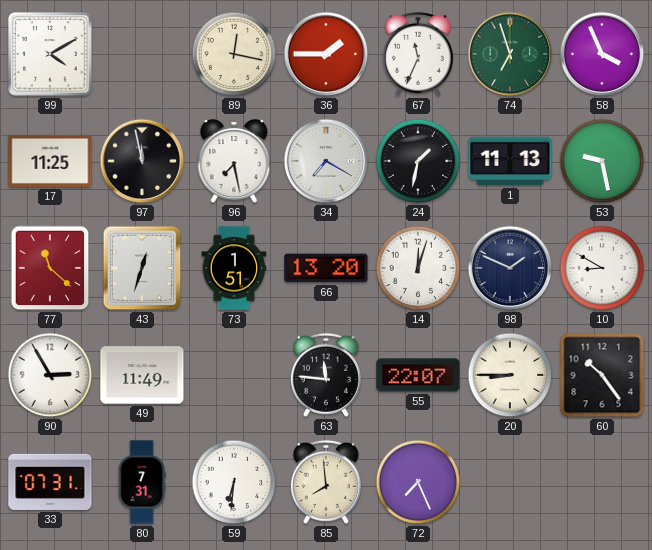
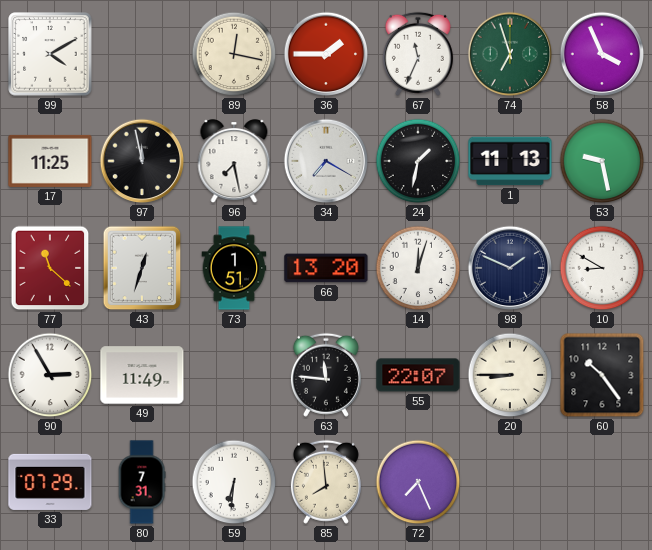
33: 07:31 -> 07:29 (50, 482)
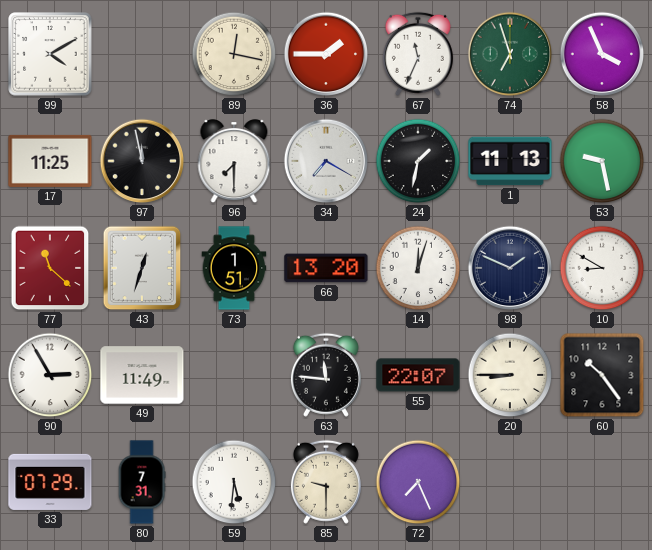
96: 7:28 -> 7:30 (234, 162)
59: 6:31 -> 5:31 (234, 482)
85: 7:59 -> 9:30 (326, 482)
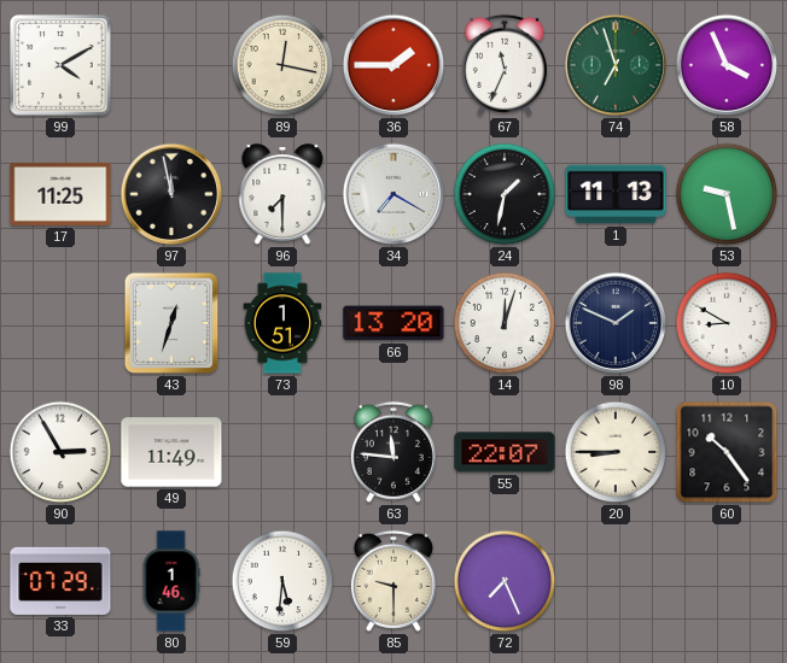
77: 11:22 -> none (50, 268)
80: 7:31 -> 1:46 (171, 581)
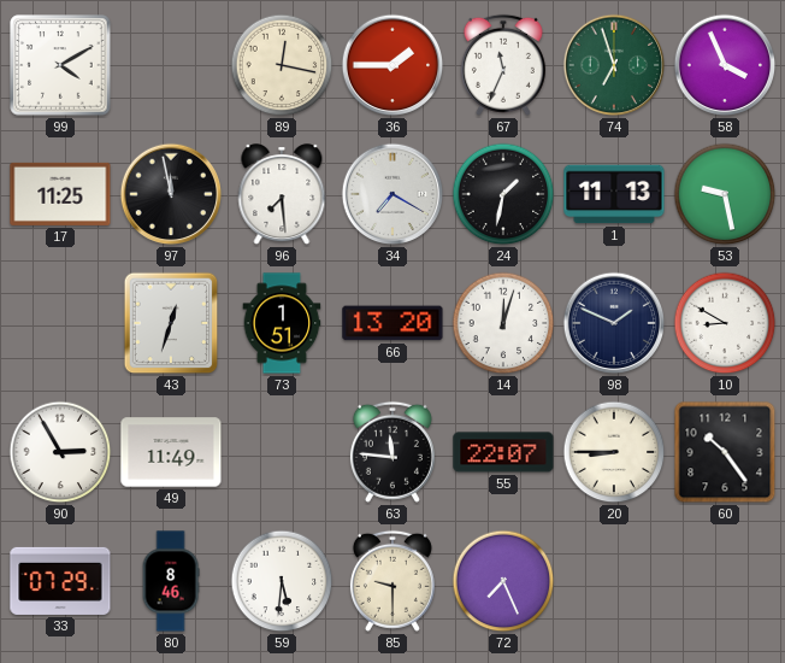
96: 7:30 -> 7:29 (282, 195)
80: 1:46 -> 8:46 (171, 581)
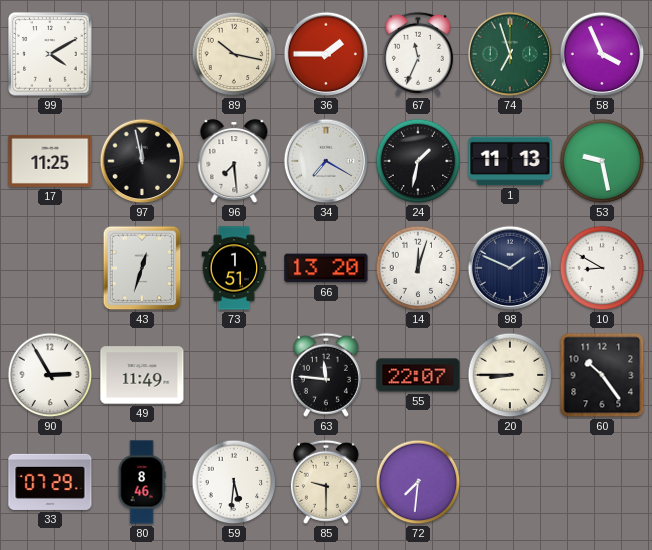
89: 12:17 -> 10:17 (234, 54)
72: 7:26 -> 7:31 (418, 482)
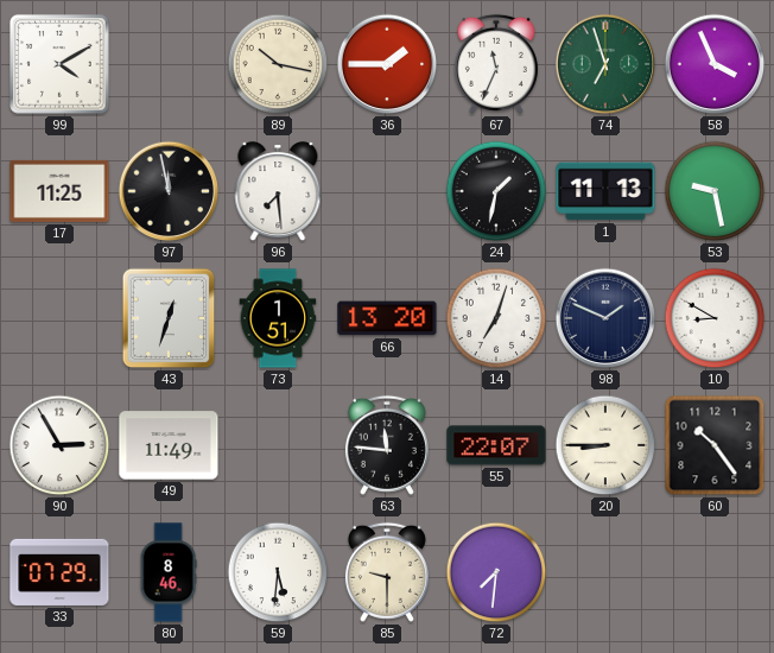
34: 7:20 -> none (326, 161)
14: 12:03 -> 7:03 (496, 318)
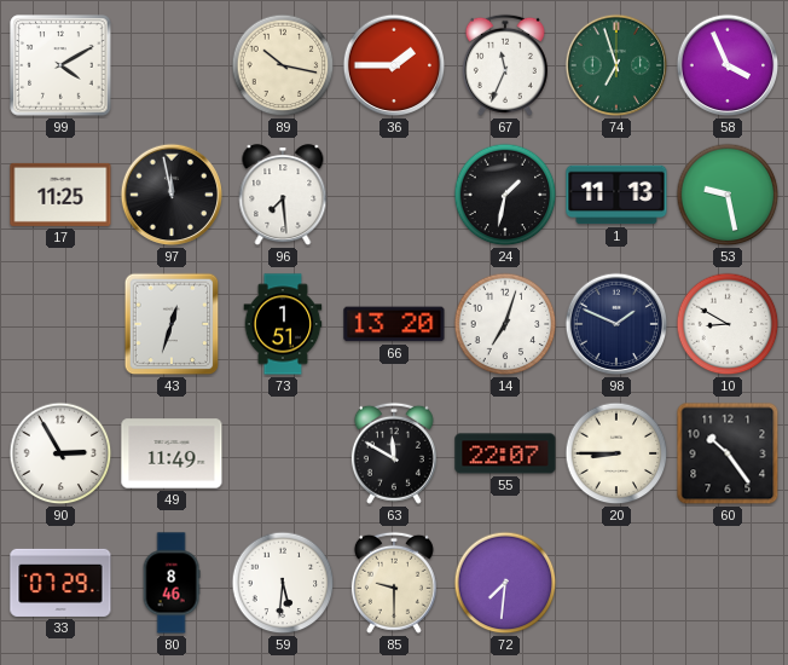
63: 11:46 -> 11:50 (394, 453)
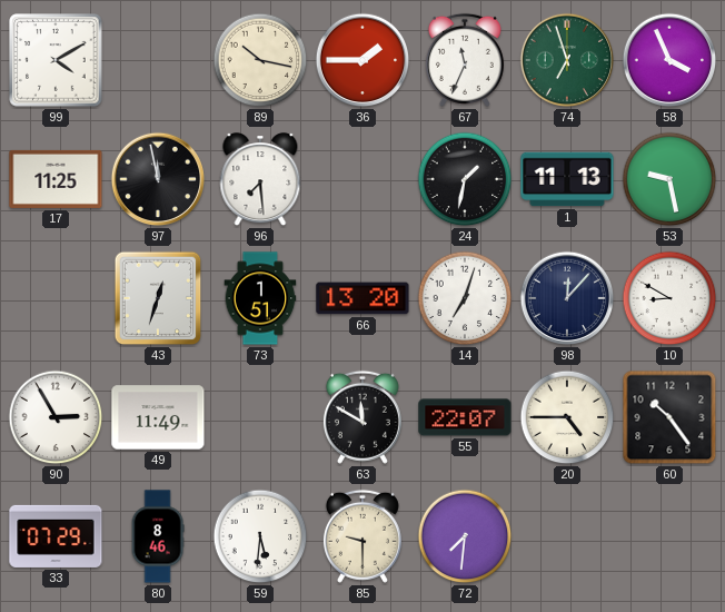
98: 1:49 -> 12:07 (567, 298)
20: 8:45 -> 4:45 (567, 417)
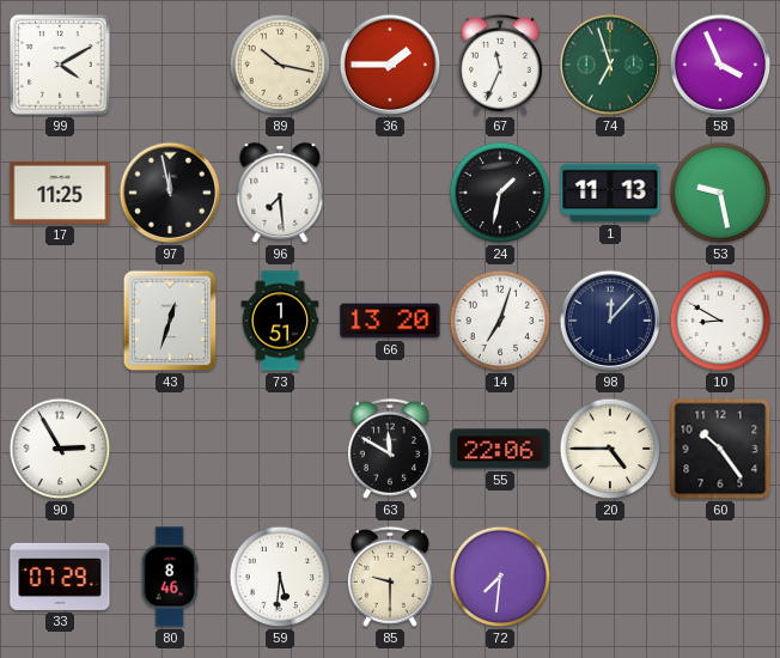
49: 11:49 -> none (158, 417)
55: 22:07 -> 22:06 (500, 449)
